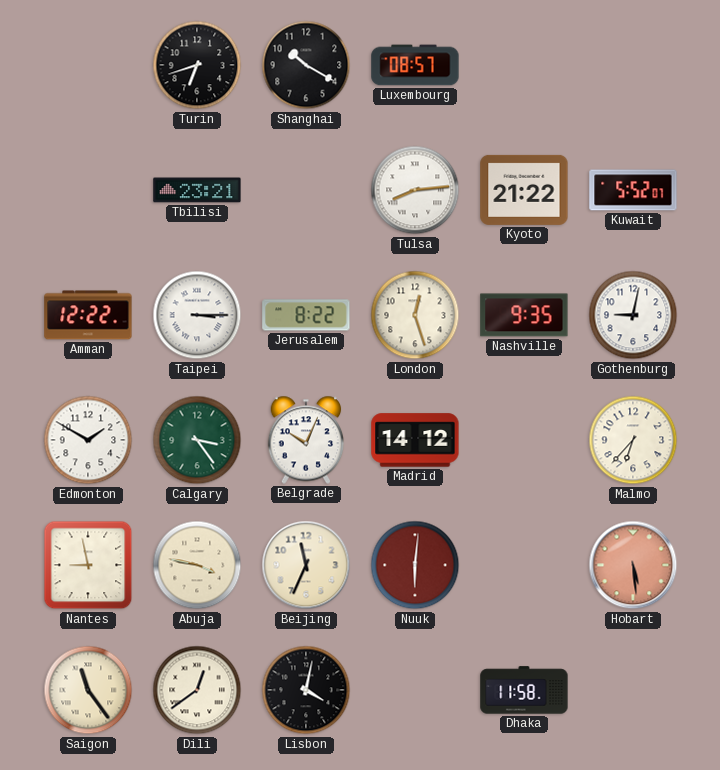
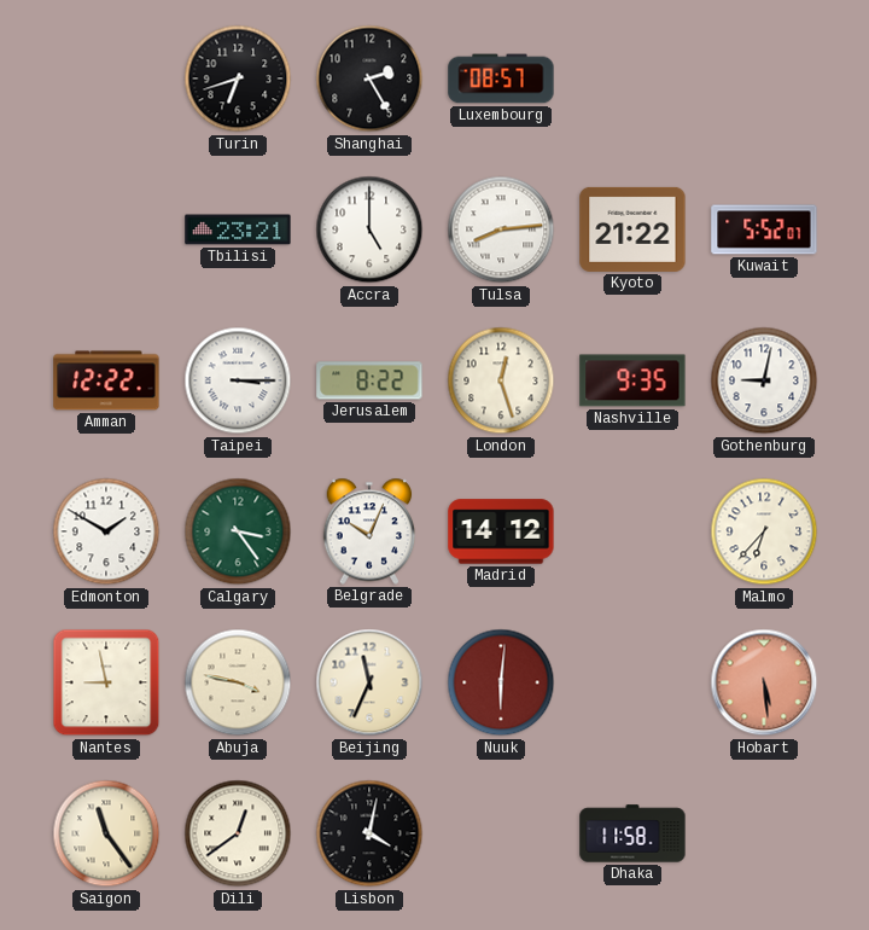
Shanghai: 10:20 -> 2:25 (369, 79)
Accra: none -> 5:00 (369, 229)
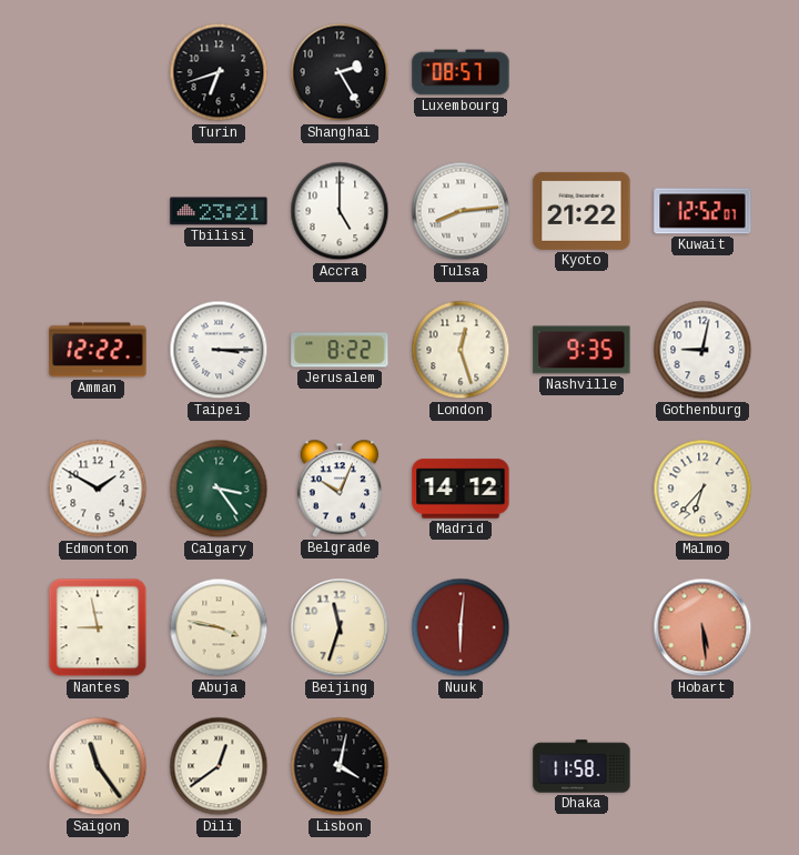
Kuwait: 5:52 -> 12:52 (702, 211)
Beijing: 11:34 -> 11:33 (340, 627)
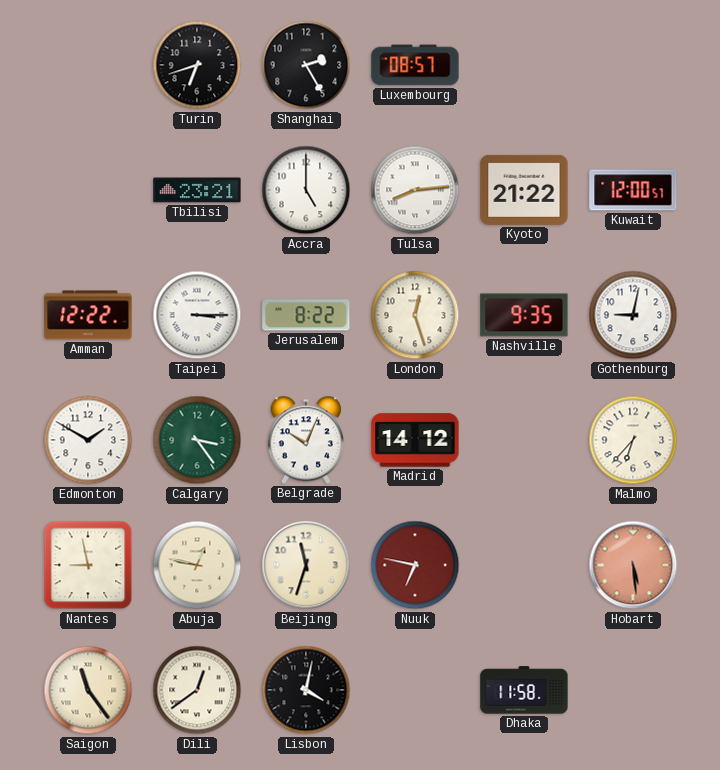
Kuwait: 12:52 -> 12:00 (633, 190)
Abuja: 3:47 -> 12:47 (197, 565)
Nuuk: 6:01 -> 6:47 (415, 565)
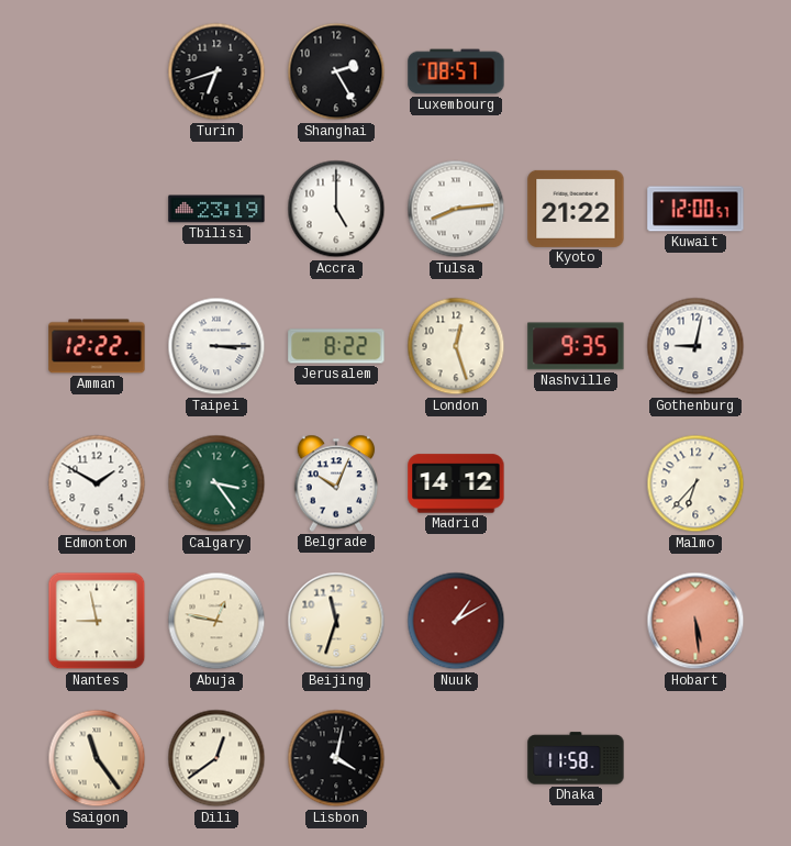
Tbilisi: 23:21 -> 23:19 (216, 209)
Nuuk: 6:47 -> 1:10 (456, 621)
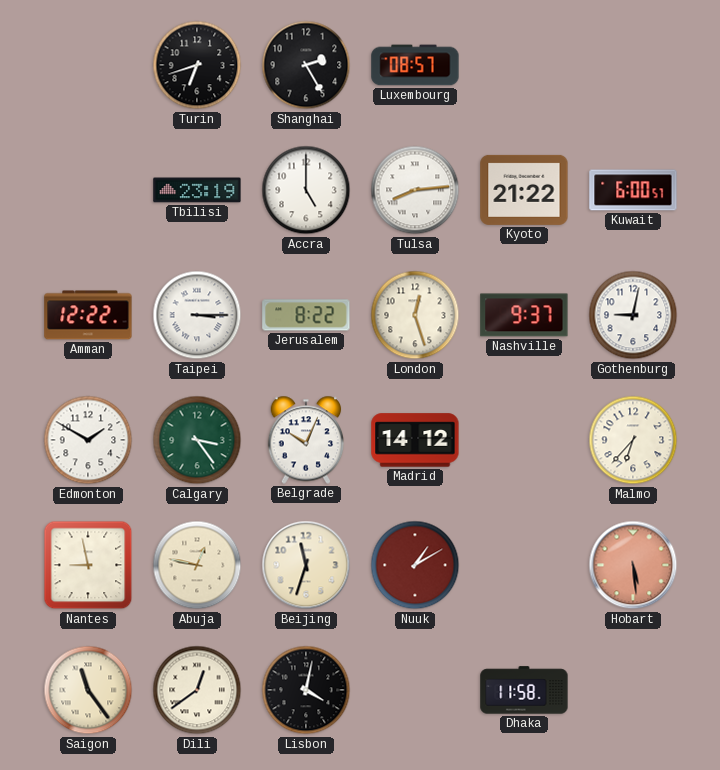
Kuwait: 12:00 -> 6:00 (633, 190)
Nashville: 9:35 -> 9:37 (524, 315)
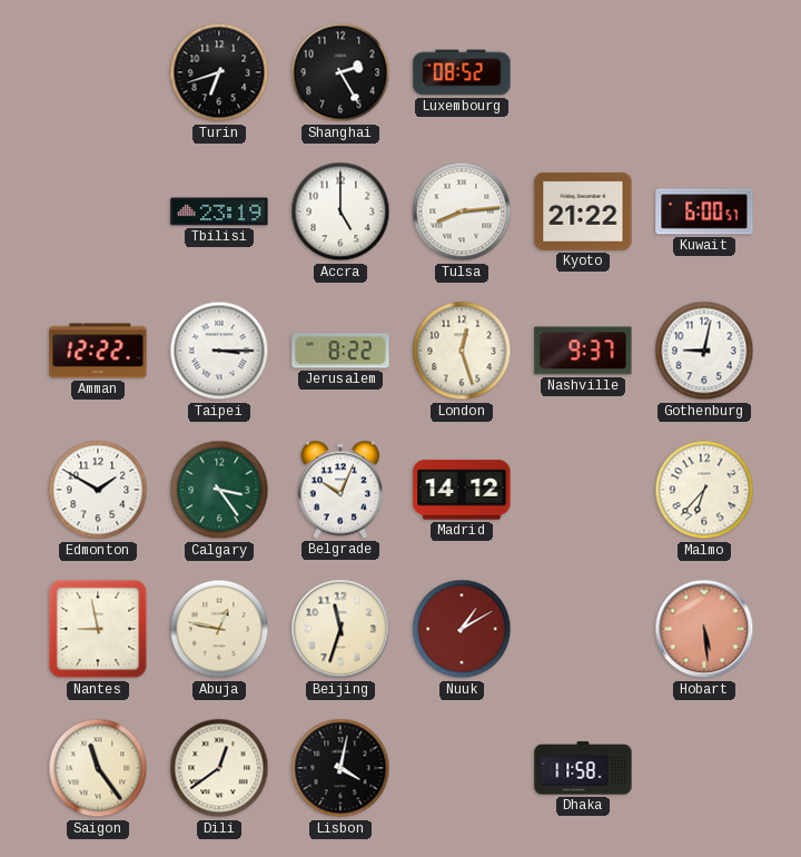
Luxembourg: 08:57 -> 08:52 (462, 72)
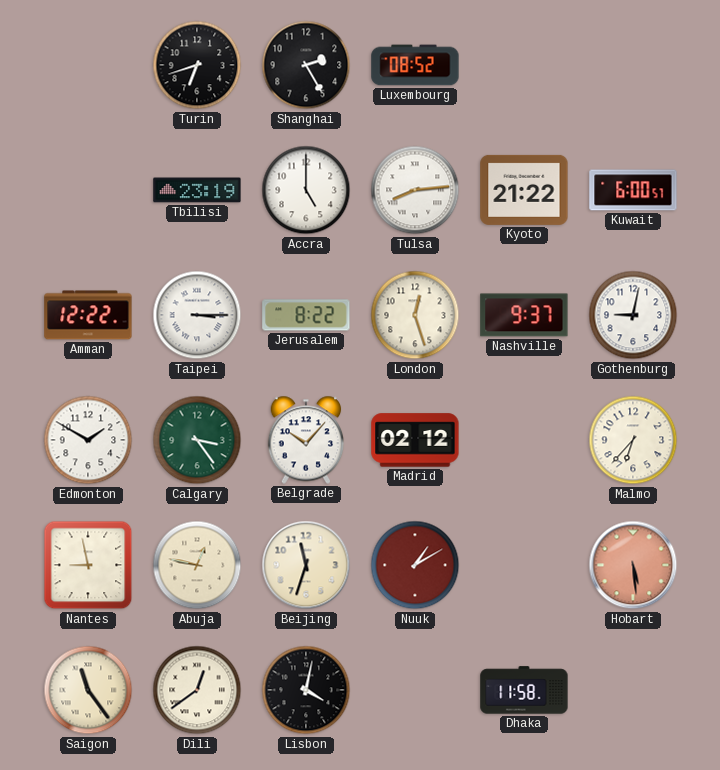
Belgrade: 10:04 -> 10:07 (306, 440)
Madrid: 14:12 -> 02:12 (415, 440)
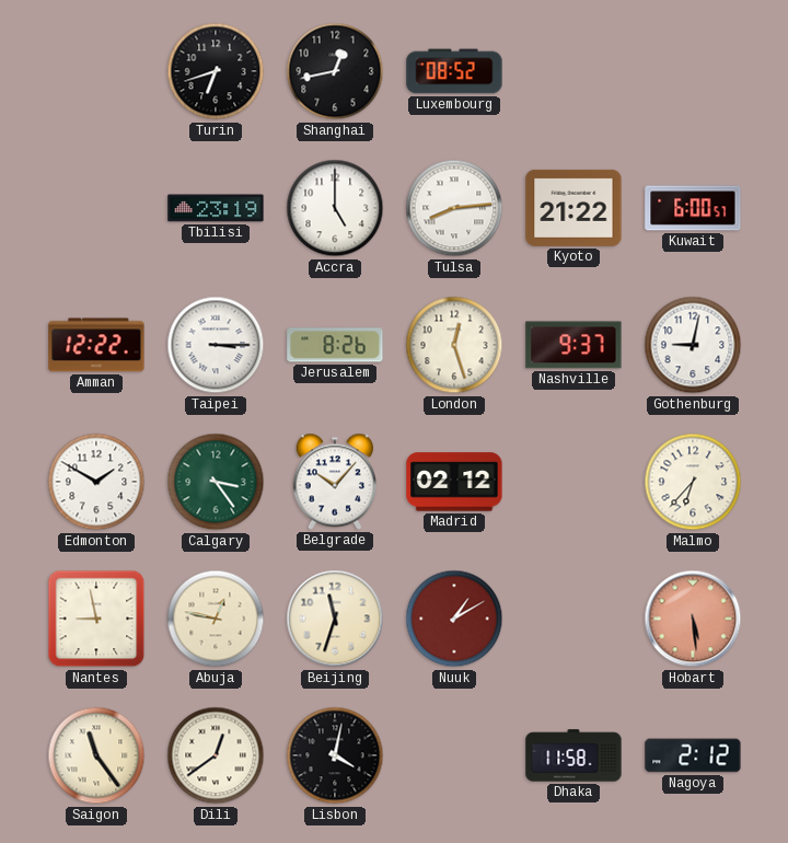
Shanghai: 2:25 -> 12:43 (335, 71)
Jerusalem: 8:22 -> 8:26 (335, 345)
Nagoya: none -> 2:12 (693, 755)
